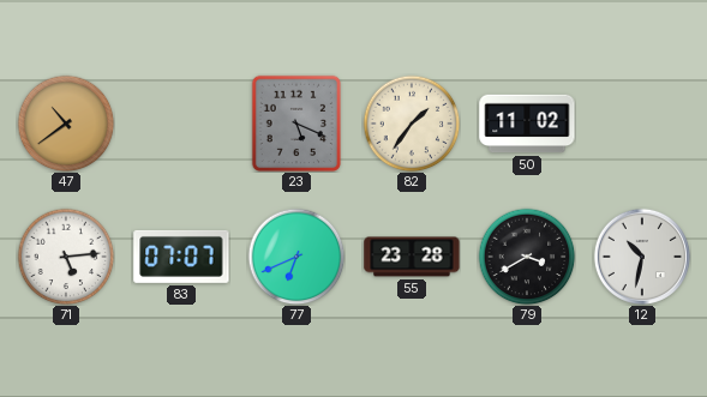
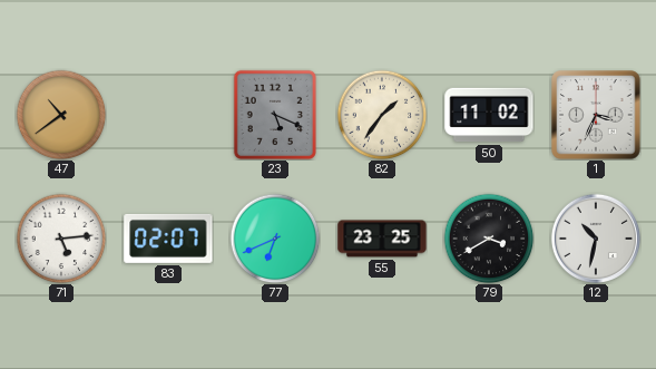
1: none -> 3:34 (596, 115)
83: 07:07 -> 02:07 (168, 239)
55: 23:28 -> 23:25 (382, 239)
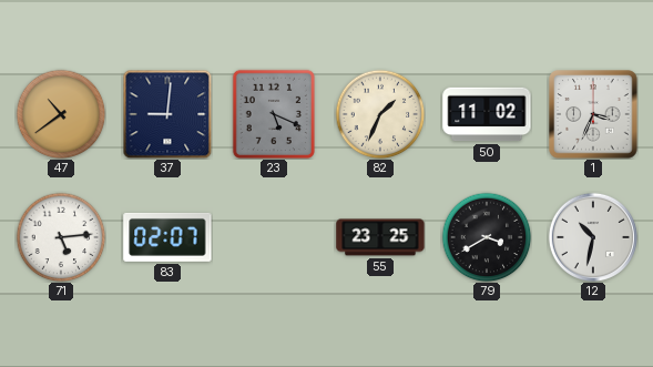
37: none -> 9:01 (167, 114)
82: 1:36 -> 1:34 (380, 114)
77: 6:41 -> none (275, 239)
